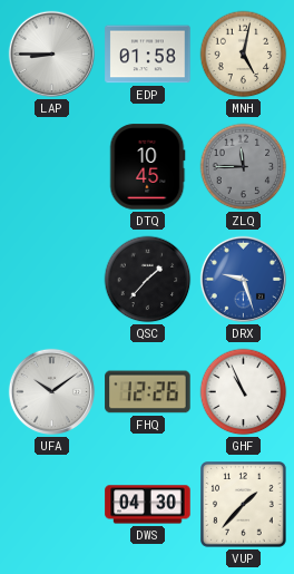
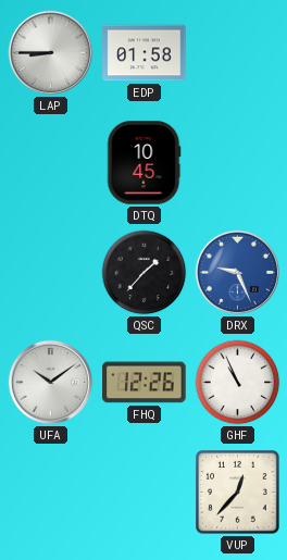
MNH: 5:02 -> none (244, 55)
ZLQ: 11:45 -> none (244, 167)
DRX: 9:27 -> 9:26 (237, 272)
DWS: 04:30 -> none (148, 505)
VUP: 1:37 -> 12:37 (238, 493)
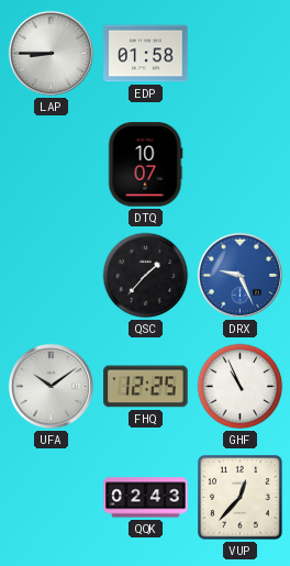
DTQ: 10:45 -> 10:07 (145, 165)
FHQ: 12:26 -> 12:25 (146, 387)
QQK: none -> 02:43 (146, 498)
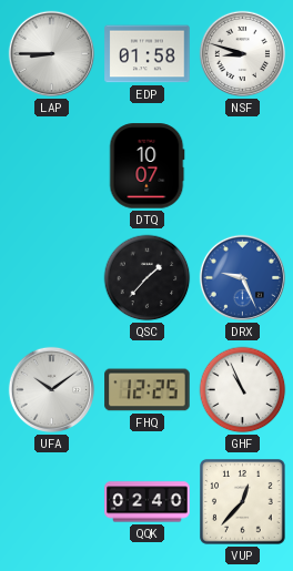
NSF: none -> 8:48 (242, 53)
QQK: 02:43 -> 02:40 (148, 502)
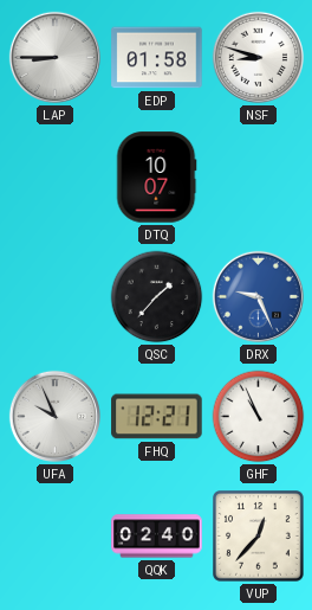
UFA: 10:09 -> 9:56 (54, 416)
FHQ: 12:25 -> 12:21 (157, 417)
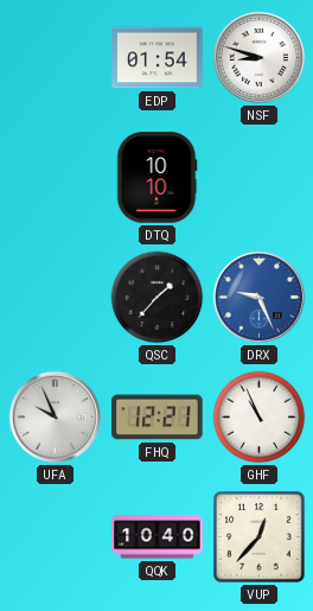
LAP: 8:45 -> none (54, 57)
EDP: 01:58 -> 01:54 (158, 58)
DTQ: 10:07 -> 10:10 (156, 178)
QQK: 02:40 -> 10:40 (158, 537)
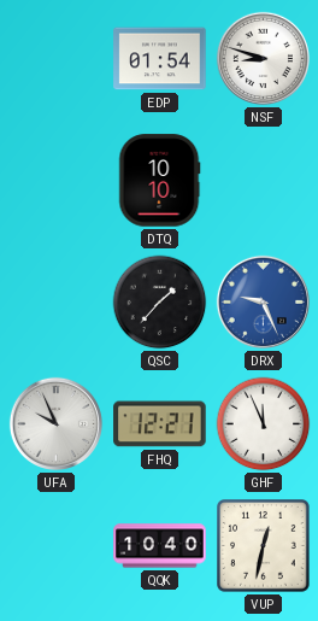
GHF: 10:56 -> 11:56 (264, 424)
VUP: 12:37 -> 12:32 (264, 546)
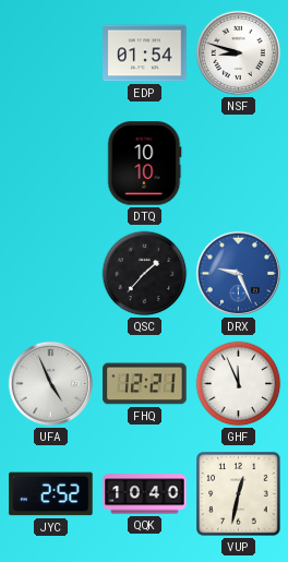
UFA: 9:56 -> 4:56 (50, 383)
JYC: none -> 2:52 (51, 494)
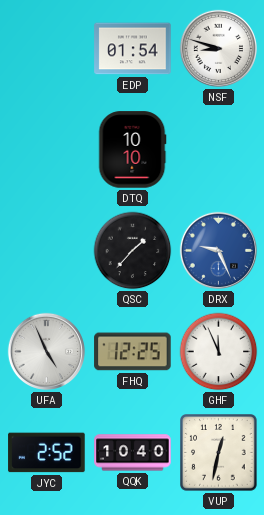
FHQ: 12:21 -> 12:25 (133, 352)
